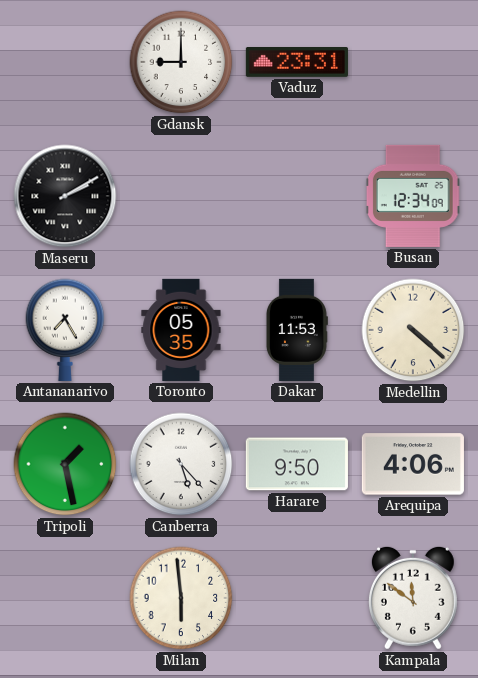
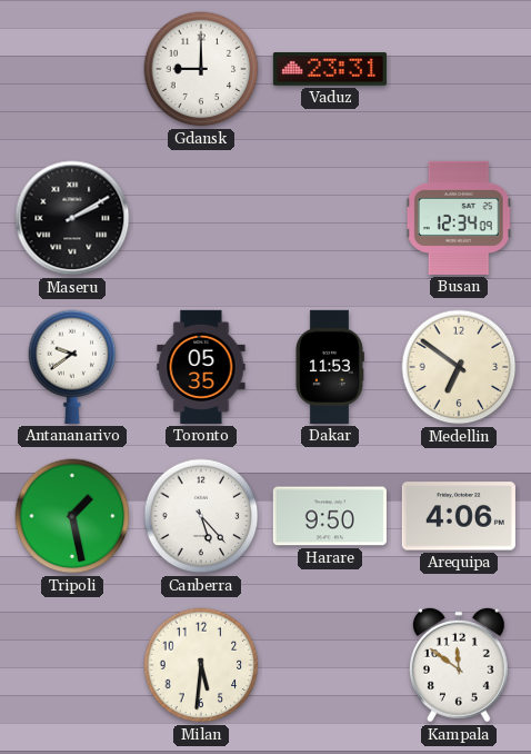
Antananarivo: 7:25 -> 9:39 (72, 367)
Medellin: 4:22 -> 6:51 (459, 367)
Milan: 5:59 -> 5:31 (201, 665)
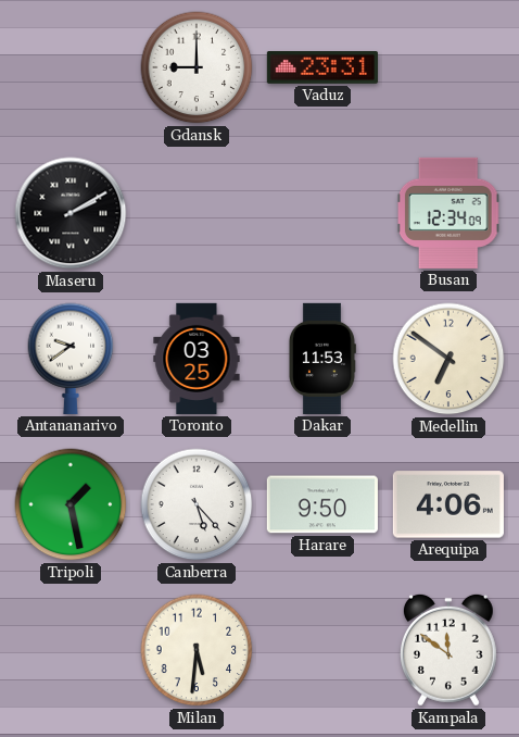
Toronto: 05:35 -> 03:25 (197, 359)
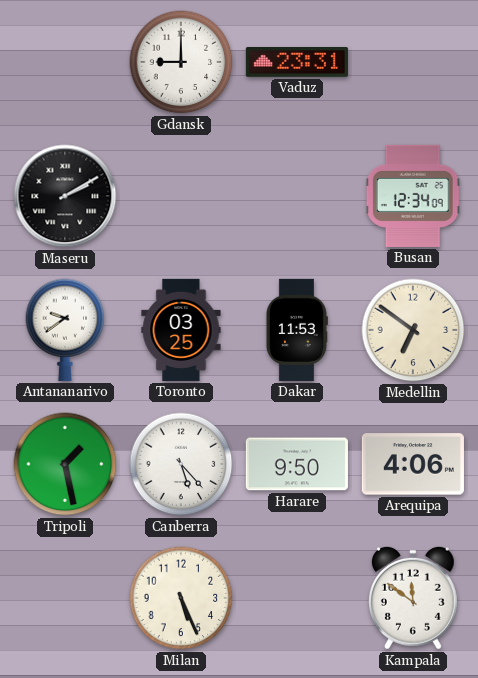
Milan: 5:31 -> 5:26 (181, 598)
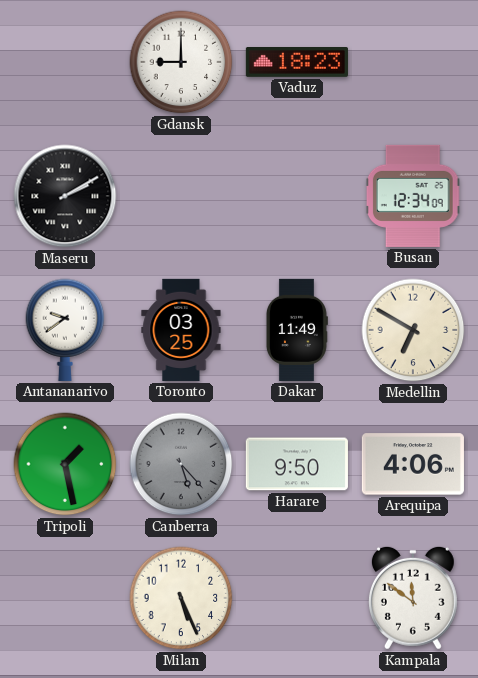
Vaduz: 23:31 -> 18:23 (297, 63)
Dakar: 11:53 -> 11:49 (296, 330)
Medellin: 6:51 -> 6:50 (413, 330)
Canberra dial: white -> grey (181, 464)
